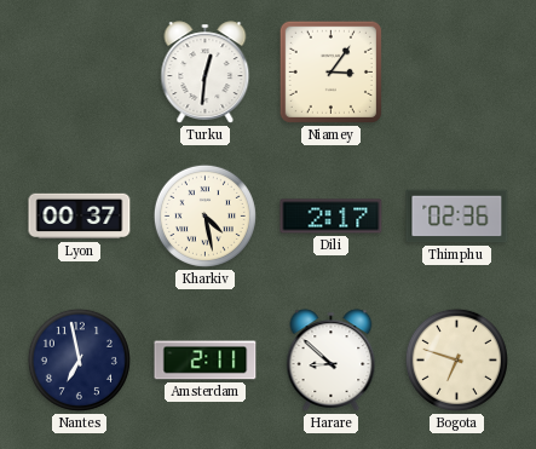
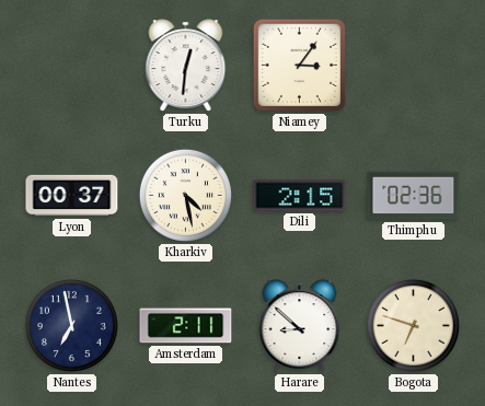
Dili: 2:17 -> 2:15 (300, 196)
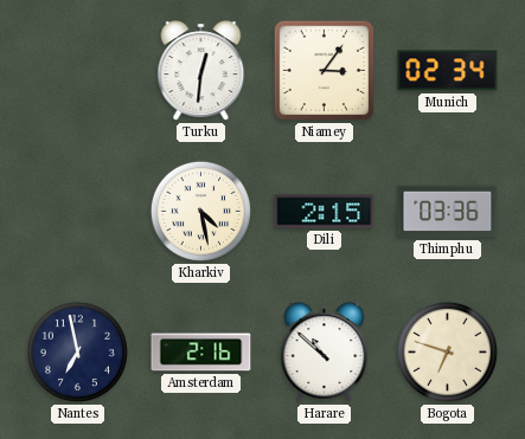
Munich: none -> 02:34 (448, 71)
Lyon: 00:37 -> none (72, 196)
Thimphu: 02:36 -> 03:36 (448, 212)
Amsterdam: 2:11 -> 2:16 (201, 353)
Harare: 8:52 -> 10:52 (325, 353)
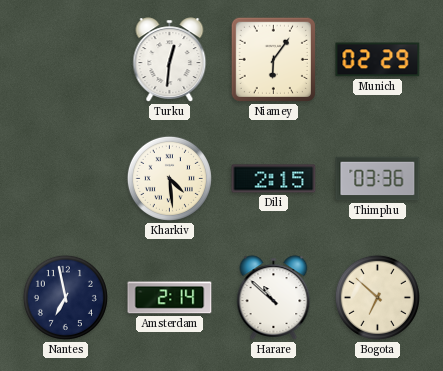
Niamey: 3:06 -> 6:06 (273, 59)
Munich: 02:34 -> 02:29 (378, 60)
Kharkiv: 4:28 -> 4:29 (169, 178)
Amsterdam: 2:16 -> 2:14 (170, 298)
Bogota: 6:48 -> 6:52 (377, 297)
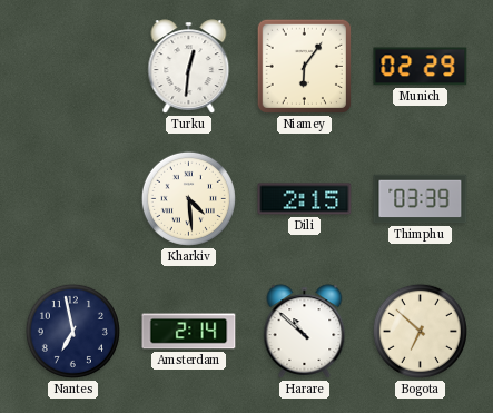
Thimphu: 03:36 -> 03:39 (421, 199)
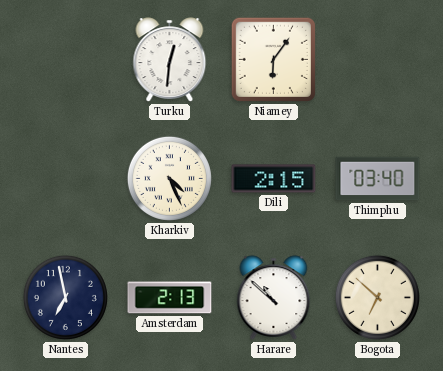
Munich: 02:29 -> none (421, 67)
Kharkiv: 4:29 -> 4:26 (169, 178)
Thimphu: 03:39 -> 03:40 (378, 179)
Amsterdam: 2:14 -> 2:13 (170, 298)
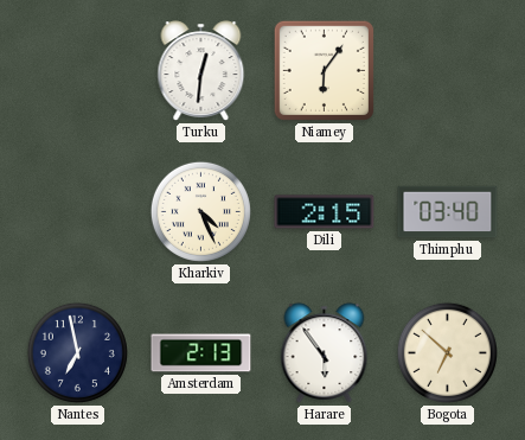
Harare: 10:52 -> 5:54 (325, 353)
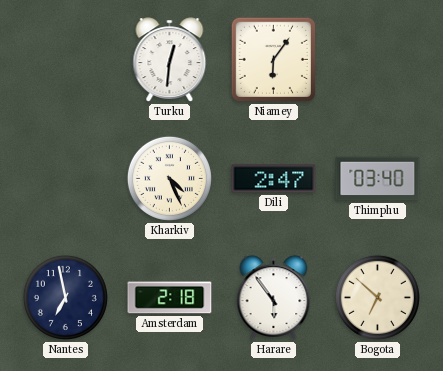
Dili: 2:15 -> 2:47 (274, 179)
Amsterdam: 2:13 -> 2:18 (170, 298)
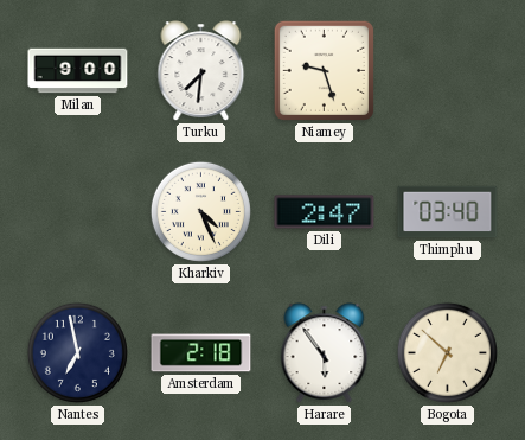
Milan: none -> 9:00 (78, 71)
Turku: 12:31 -> 7:31 (201, 71)
Niamey: 6:06 -> 9:27 (324, 70)
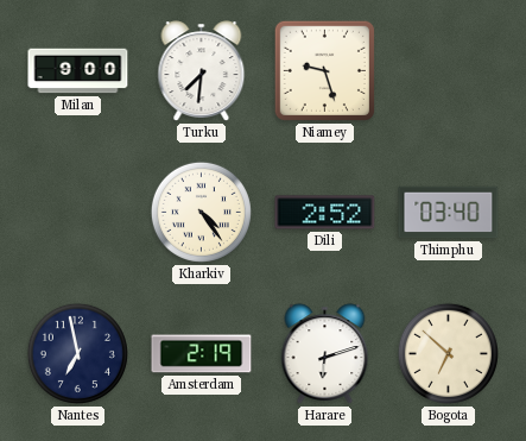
Kharkiv: 4:26 -> 4:24 (201, 212)
Dili: 2:47 -> 2:52 (325, 213)
Amsterdam: 2:18 -> 2:19 (202, 354)
Harare: 5:54 -> 6:12 (325, 354)
